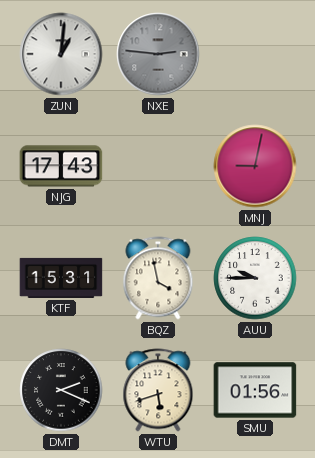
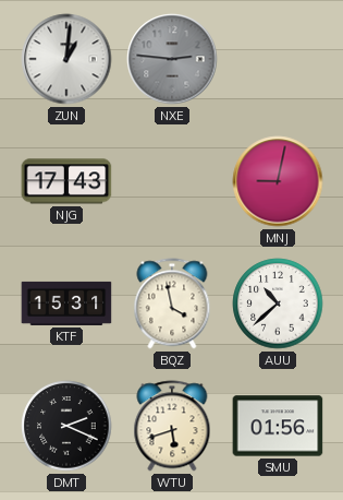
AUU: 9:45 -> 10:38 (278, 303)
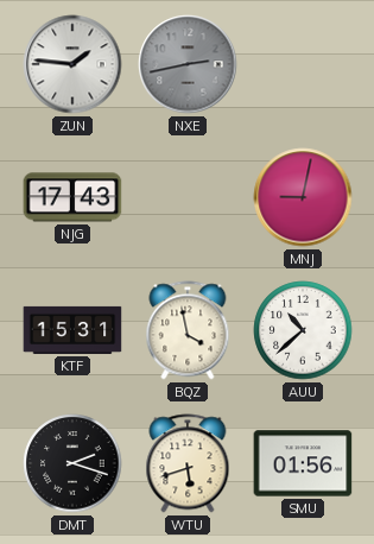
ZUN: 1:01 -> 1:46 (72, 64)
NXE: 2:46 -> 2:43 (188, 64)
DMT: 2:19 -> 2:18 (72, 463)
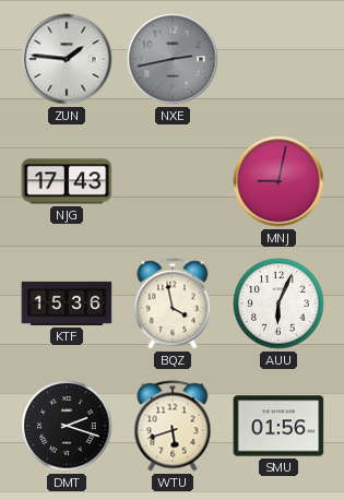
KTF: 15:31 -> 15:36 (67, 303)
AUU: 10:38 -> 6:04 (278, 303)
